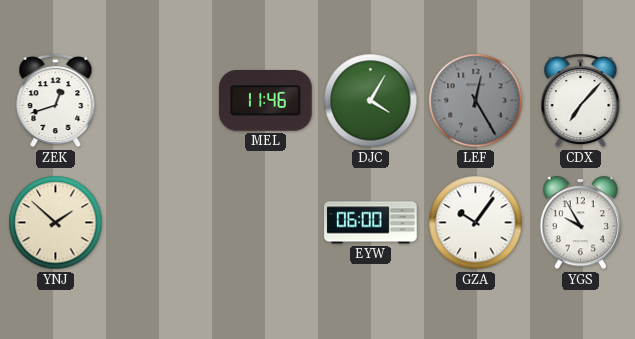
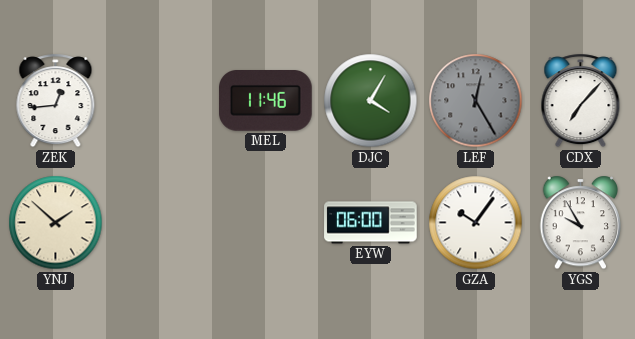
ZEK: 12:42 -> 12:44 (56, 101)
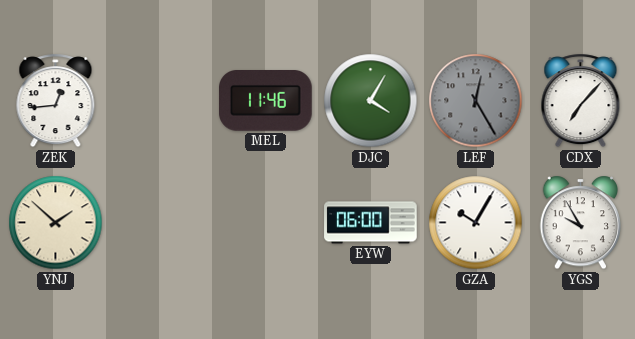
GZA: 10:06 -> 10:05 (476, 223)
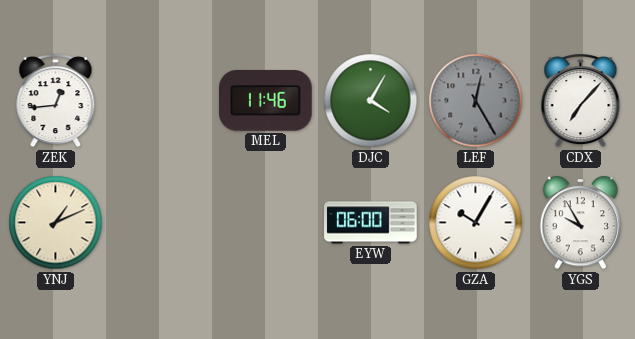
YNJ: 1:52 -> 1:11 (56, 223)
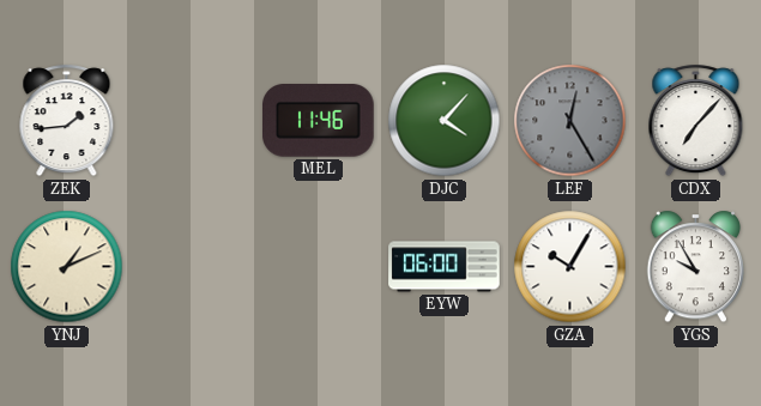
ZEK: 12:44 -> 1:44 (67, 121)
DJC: 4:05 -> 4:07 (445, 121)
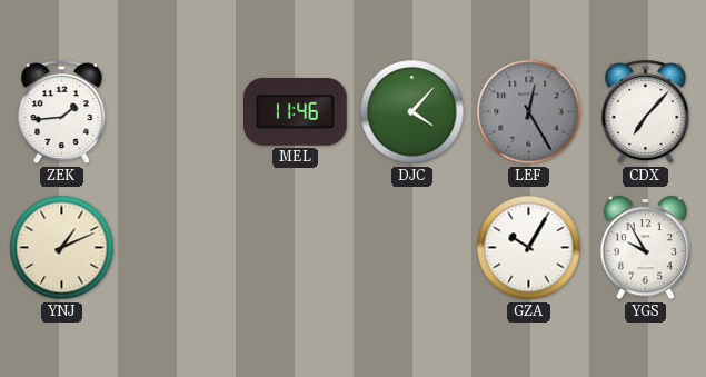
EYW: 06:00 -> none (445, 267)
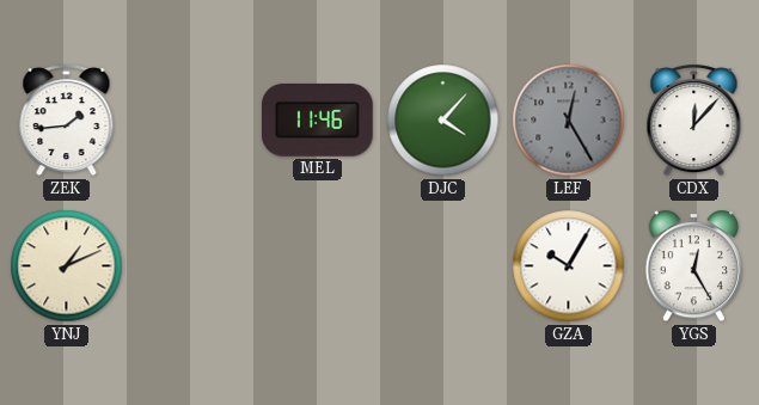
CDX: 7:07 -> 12:07 (694, 121)
YGS: 9:55 -> 12:25 (694, 266)
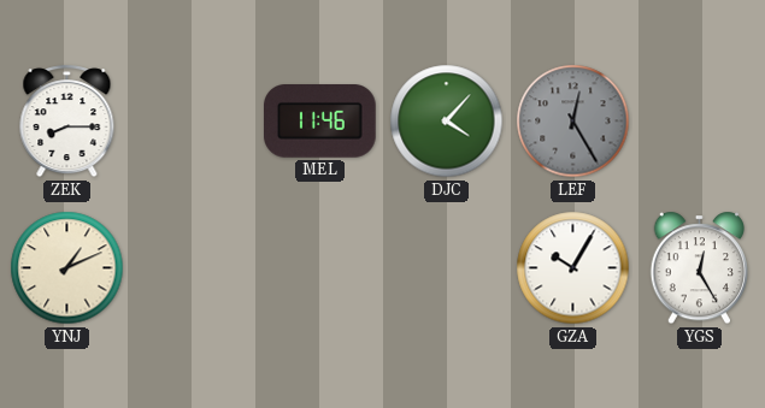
ZEK: 1:44 -> 8:15 (67, 122)
CDX: 12:07 -> none (694, 121)
